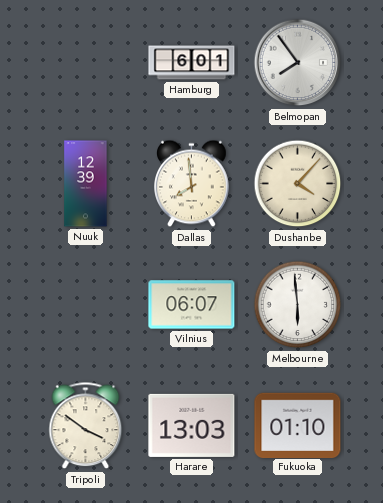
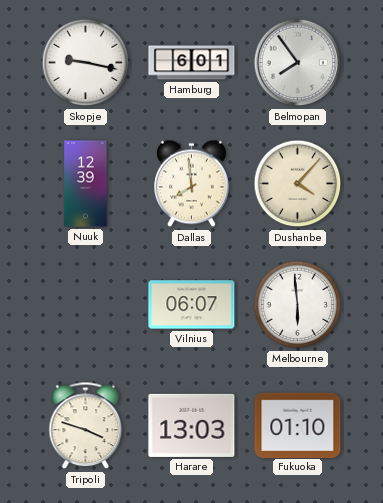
Skopje: none -> 9:17 (86, 63)
Tripoli: 3:51 -> 3:48 (86, 426)
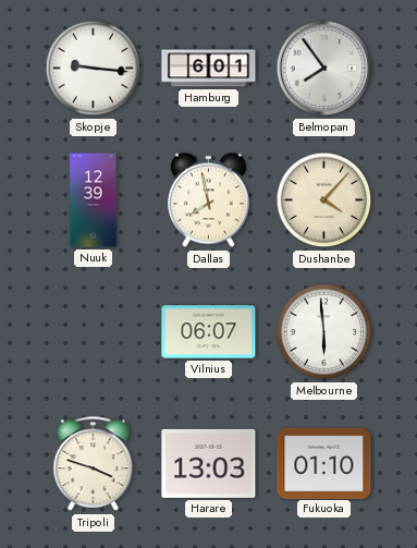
Skopje: 9:17 -> 9:16 (94, 69)
Dallas: 7:59 -> 7:58 (209, 200)
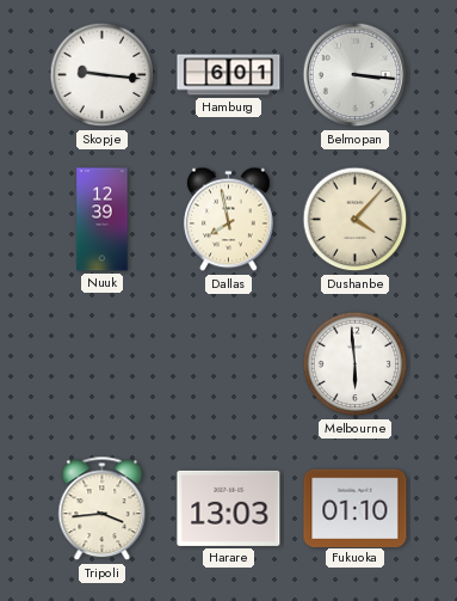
Belmopan: 7:54 -> 3:16 (356, 75)
Vilnius: 06:07 -> none (209, 332)
Tripoli: 3:48 -> 3:44 (103, 509)
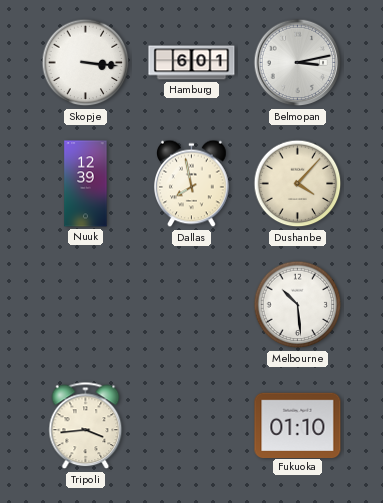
Skopje: 9:16 -> 3:16 (86, 63)
Belmopan: 3:16 -> 3:13 (298, 63)
Melbourne: 5:59 -> 10:29 (298, 305)
Harare: 13:03 -> none (229, 508)
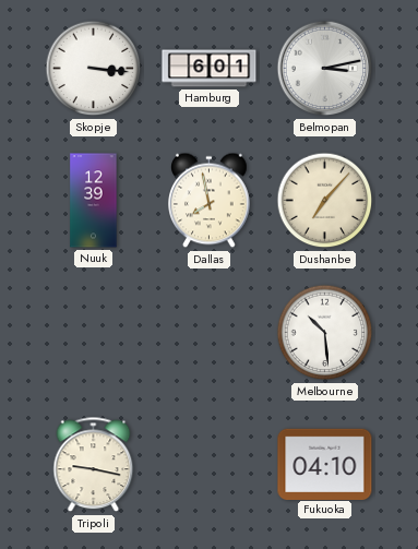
Dushanbe: 4:07 -> 7:07 (325, 201)
Tripoli: 3:44 -> 9:17 (94, 465)
Fukuoka: 01:10 -> 04:10 (325, 464)
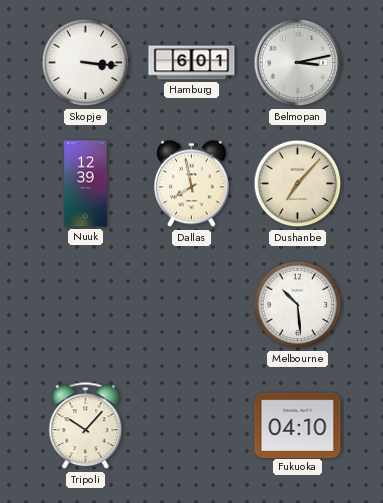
Tripoli: 9:17 -> 10:07 (86, 426)
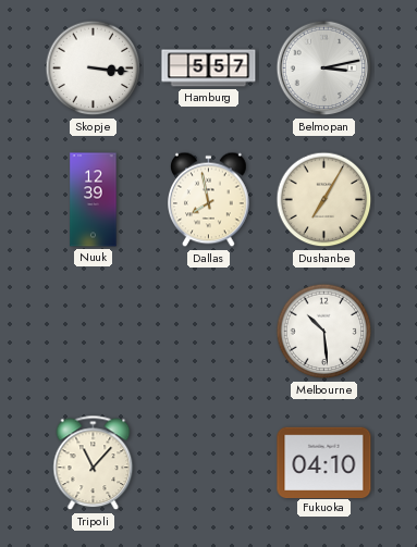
Hamburg: 6:01 -> 5:57 (209, 69)
Dushanbe: 7:07 -> 7:05 (324, 200)
Tripoli: 10:07 -> 11:07 (94, 463)
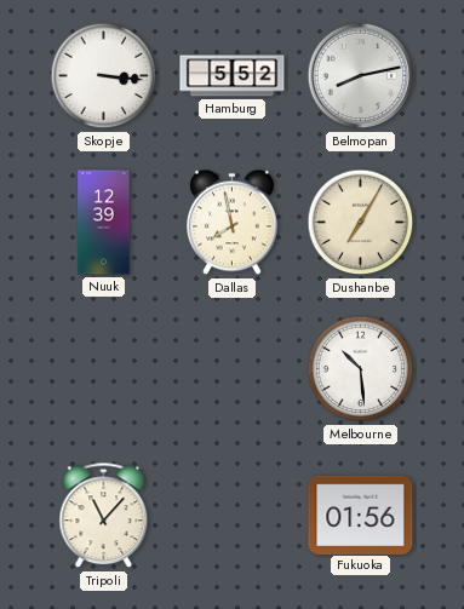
Hamburg: 5:57 -> 5:52 (233, 76)
Belmopan: 3:13 -> 8:13 (361, 76)
Fukuoka: 04:10 -> 01:56 (361, 515)
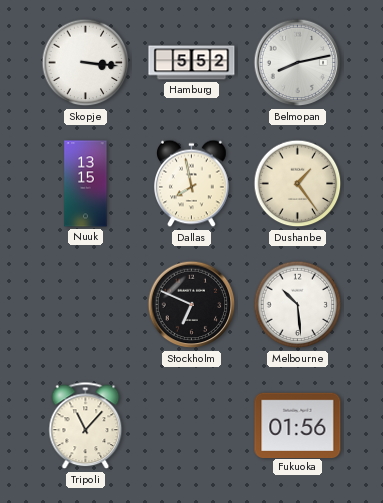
Nuuk: 12:39 -> 13:15 (86, 184)
Dushanbe: 7:05 -> 1:24 (298, 184)
Stockholm: none -> 6:49 (192, 305)
